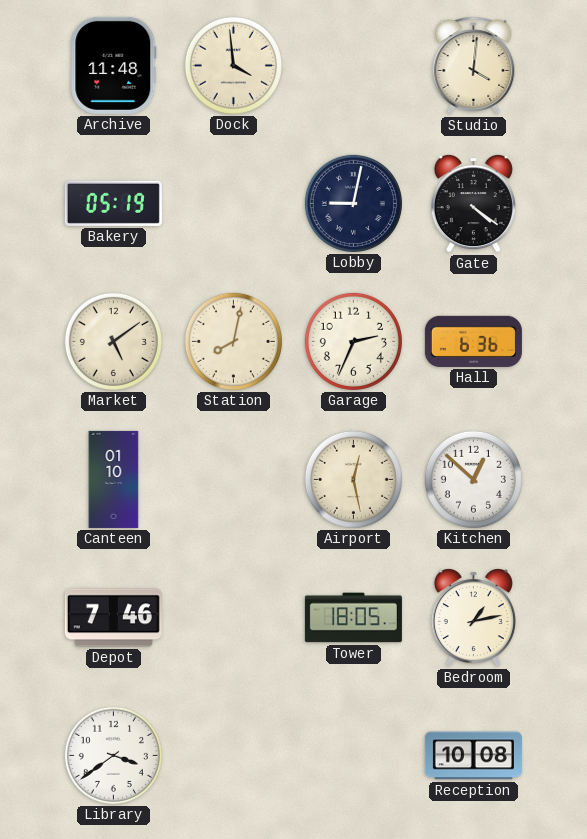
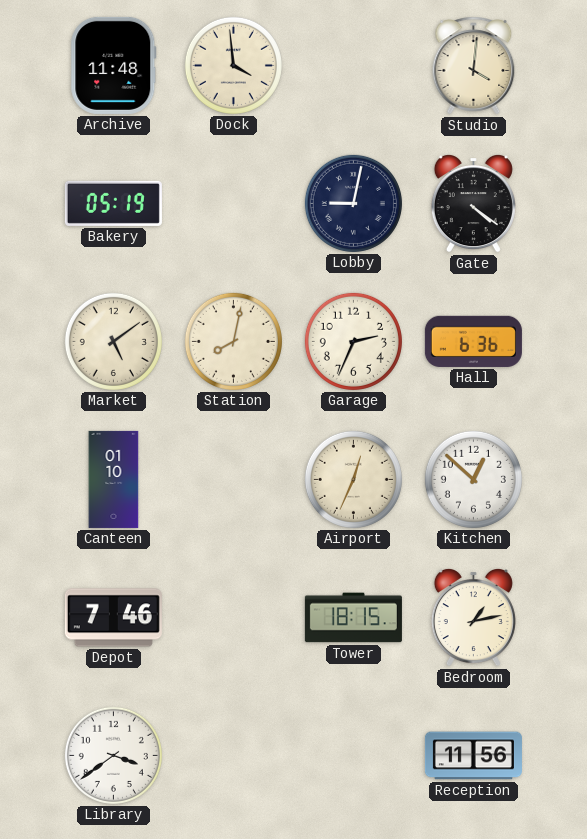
Airport: 12:28 -> 12:34 (353, 479)
Tower: 18:05 -> 18:15 (353, 618)
Reception: 10:08 -> 11:56 (473, 756)
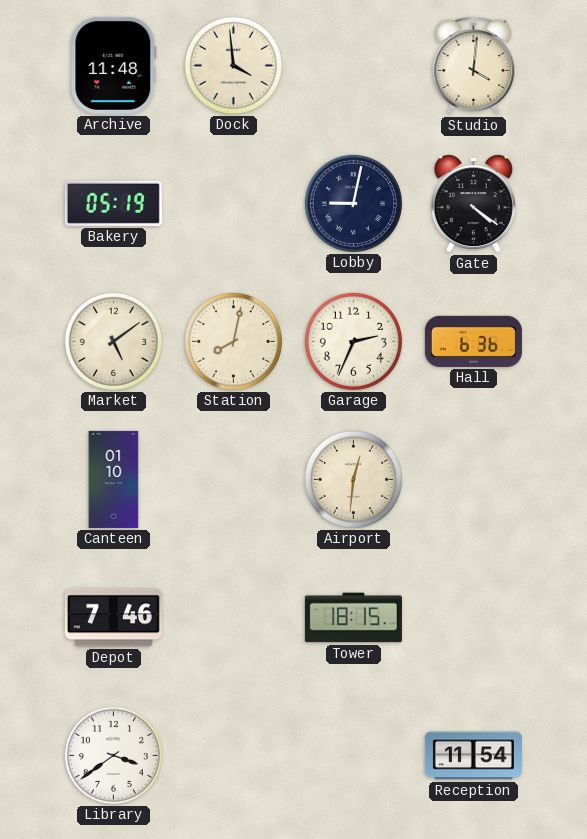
Airport: 12:34 -> 12:31 (353, 479)
Kitchen: 12:52 -> none (473, 479)
Bedroom: 1:13 -> none (473, 618)
Reception: 11:56 -> 11:54 (473, 756)
